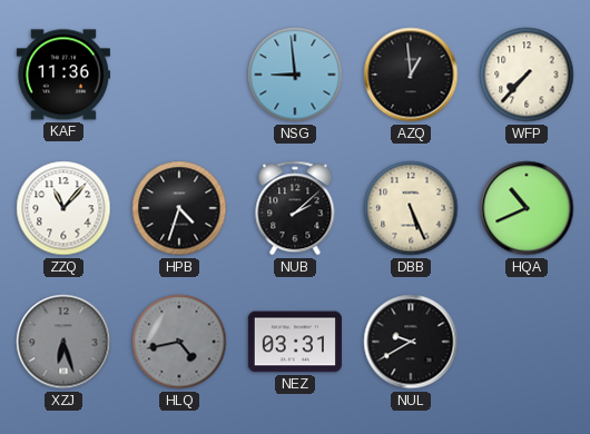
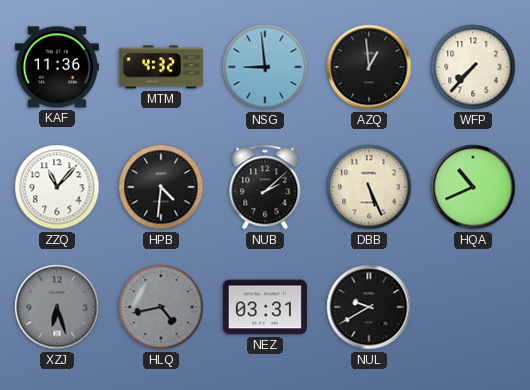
MTM: none -> 4:32 (161, 67)
HPB: 4:33 -> 4:31 (161, 187)
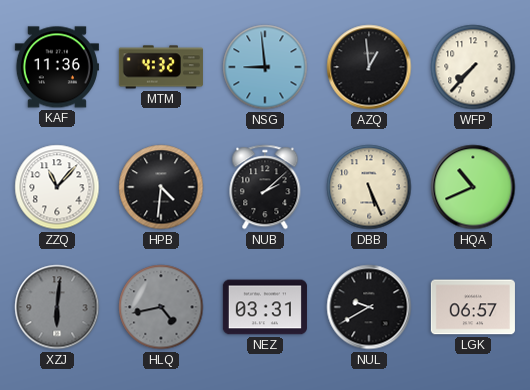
XZJ: 6:27 -> 6:01 (57, 307)
LGK: none -> 06:57 (473, 307)
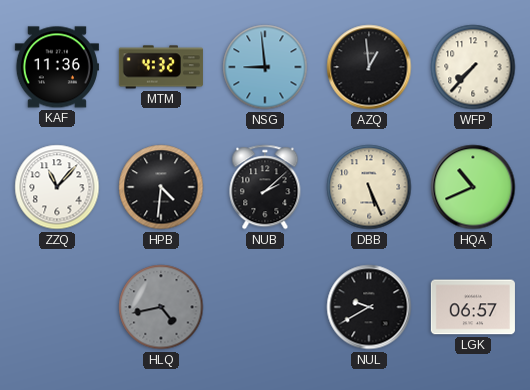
XZJ: 6:01 -> none (57, 307)
NEZ: 03:31 -> none (265, 307)
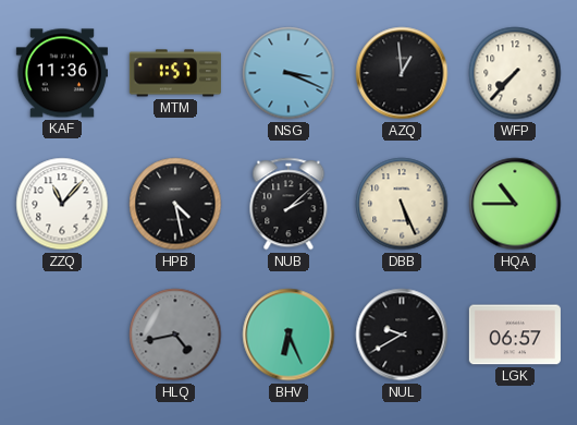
MTM: 4:32 -> 1:57 (175, 73)
NSG: 8:59 -> 3:19 (288, 73)
HPB: 4:31 -> 4:28 (175, 204)
HQA: 10:41 -> 10:45 (515, 204)
BHV: none -> 6:26 (288, 335)
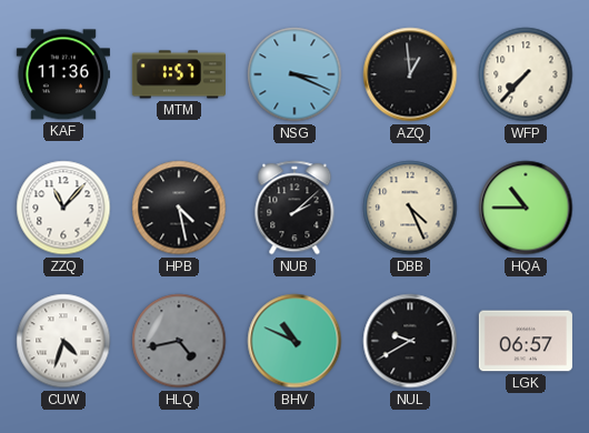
DBB: 5:26 -> 4:26 (410, 208)
CUW: none -> 4:33 (63, 341)
BHV: 6:26 -> 10:49 (294, 341)
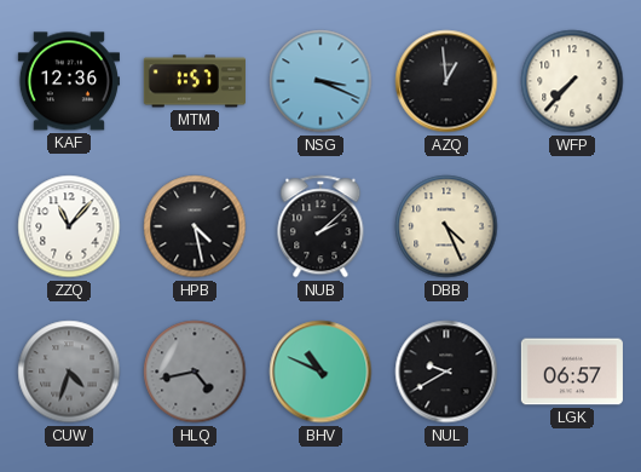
KAF: 11:36 -> 12:36 (69, 81)
HQA: 10:45 -> none (526, 208)
CUW dial: white -> grey (69, 372)
